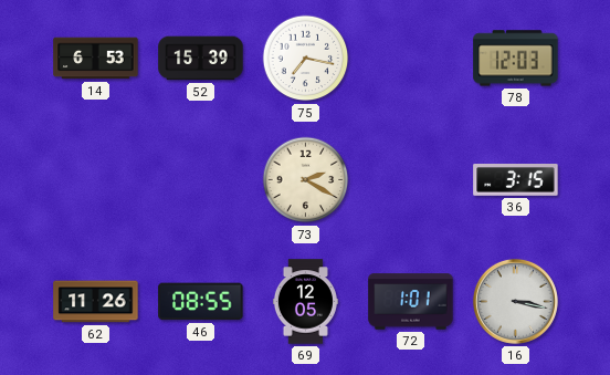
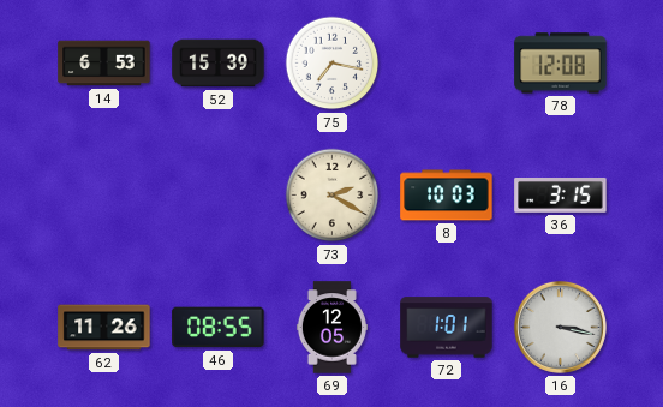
78: 12:03 -> 12:08 (561, 64)
8: none -> 10:03 (447, 196)
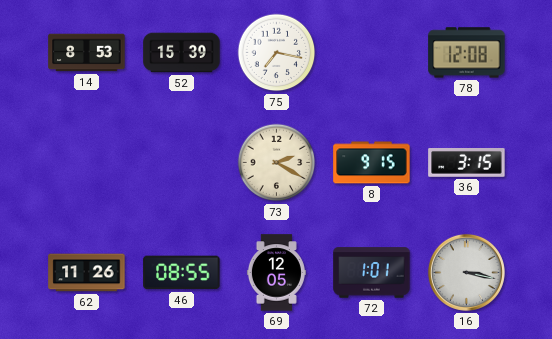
14: 6:53 -> 8:53 (87, 53)
8: 10:03 -> 9:15 (372, 163)
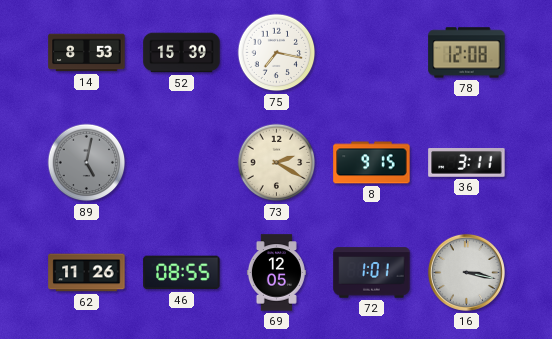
89: none -> 5:02 (87, 163)
36: 3:15 -> 3:11 (467, 163)
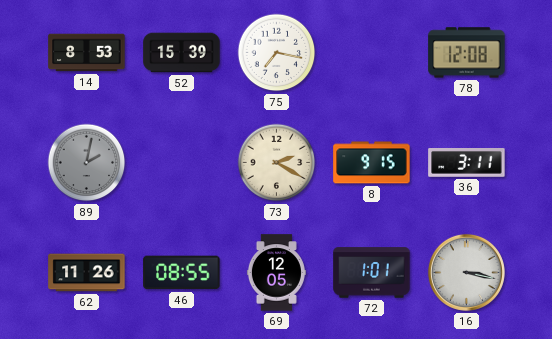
89: 5:02 -> 2:02 (87, 163)
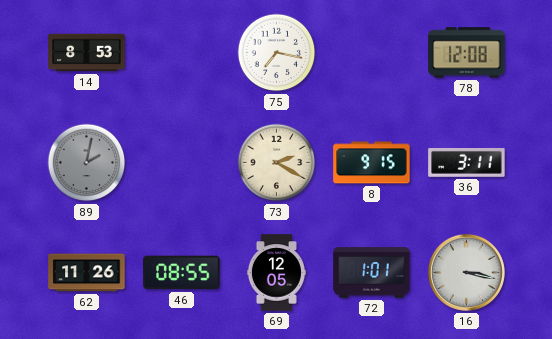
52: 15:39 -> none (182, 53)
